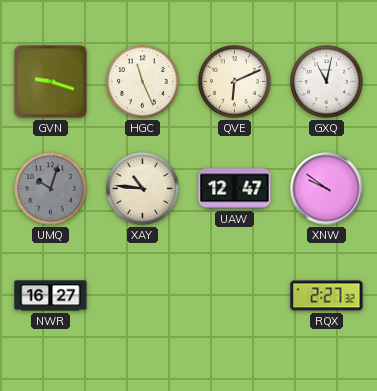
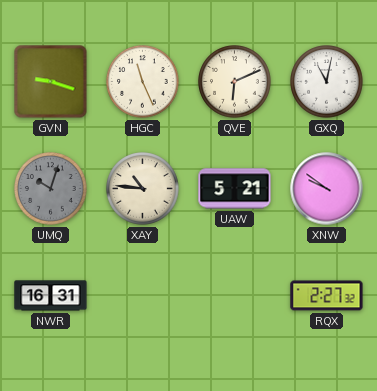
UAW: 12:47 -> 5:21 (235, 189)
NWR: 16:27 -> 16:31 (51, 296)
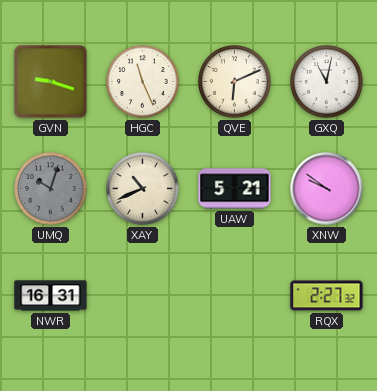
XAY: 10:46 -> 10:41 (143, 189)
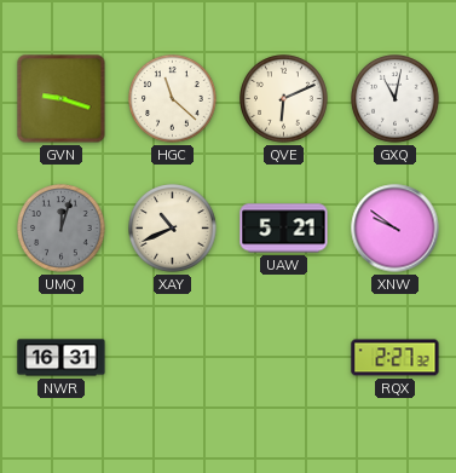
HGC: 11:26 -> 11:22 (173, 99)
UMQ: 10:03 -> 12:03 (62, 229)
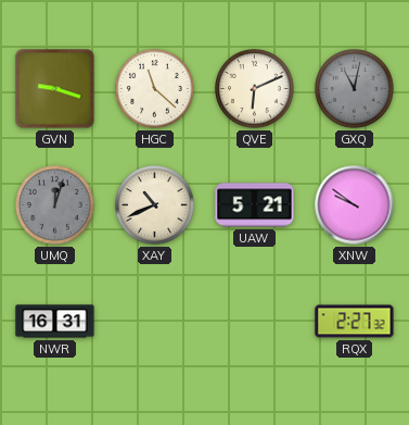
GXQ dial: white -> grey (355, 89)
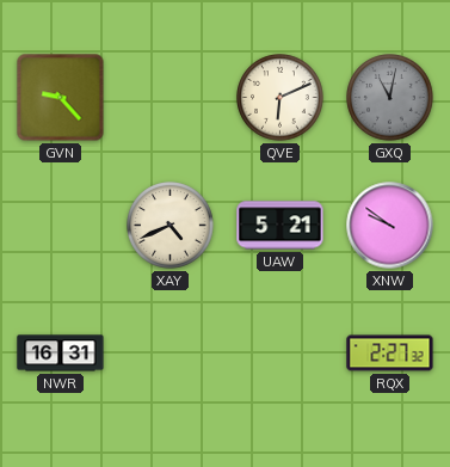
GVN: 9:18 -> 9:23 (61, 98)
HGC: 11:22 -> none (155, 89)
UMQ: 12:03 -> none (55, 205)
XAY: 10:41 -> 4:41 (171, 226)
